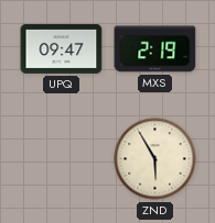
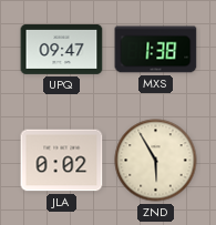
MXS: 2:19 -> 1:38 (156, 50)
JLA: none -> 0:02 (62, 161)
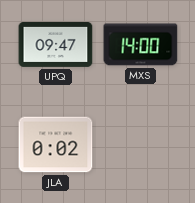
MXS: 1:38 -> 14:00 (141, 45)
ZND: 5:55 -> none (156, 161)
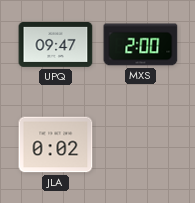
MXS: 14:00 -> 2:00 (141, 45)
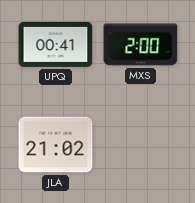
UPQ: 09:47 -> 00:41 (56, 44)
JLA: 0:02 -> 21:02 (56, 145)
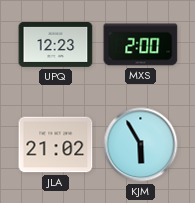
UPQ: 00:41 -> 12:23 (56, 44)
KJM: none -> 5:55 (141, 145)
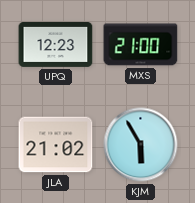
MXS: 2:00 -> 21:00 (141, 45)
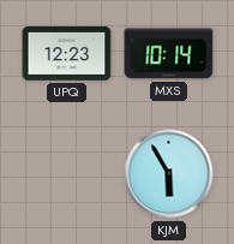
MXS: 21:00 -> 10:14 (169, 54)
JLA: 21:02 -> none (56, 145)
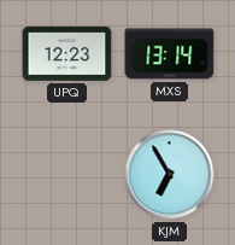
MXS: 10:14 -> 13:14 (170, 54)
KJM: 5:55 -> 6:55 (170, 175)
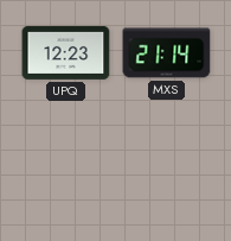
MXS: 13:14 -> 21:14 (167, 53)
KJM: 6:55 -> none (170, 175)
